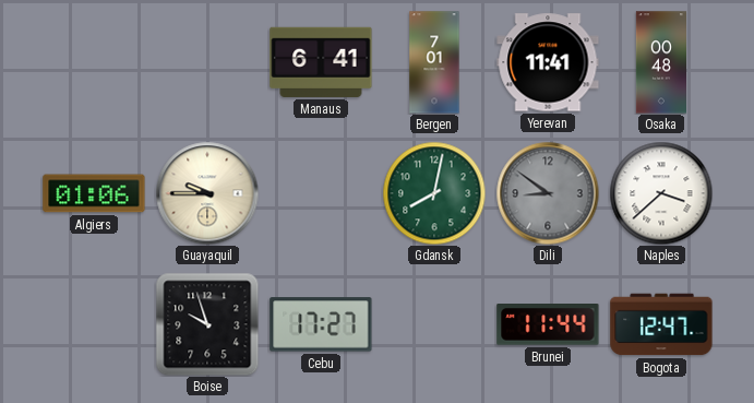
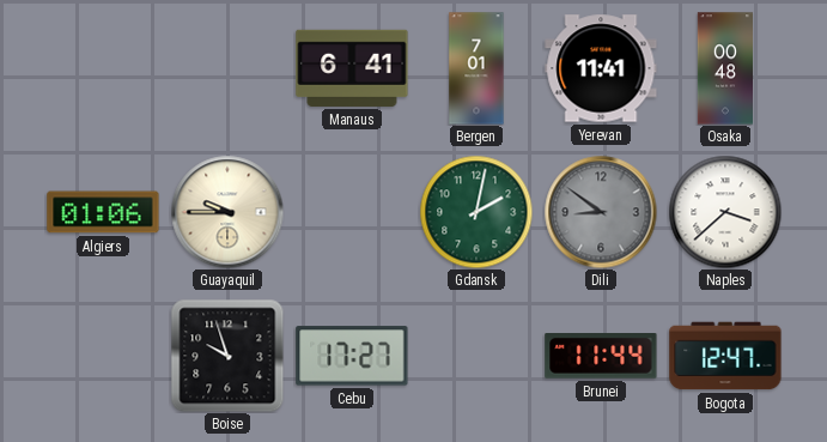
Gdansk: 8:02 -> 2:02 (476, 212)
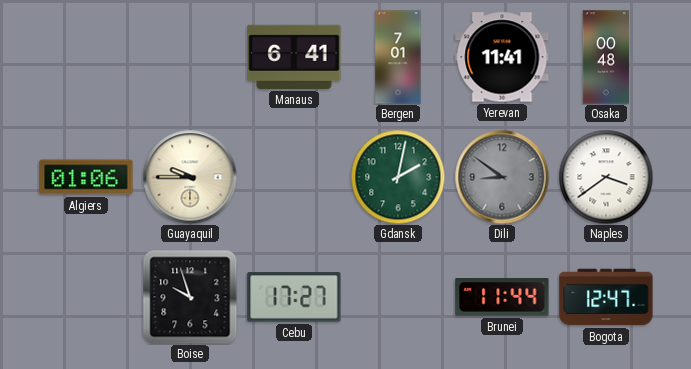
Naples: 3:38 -> 3:39 (606, 177)
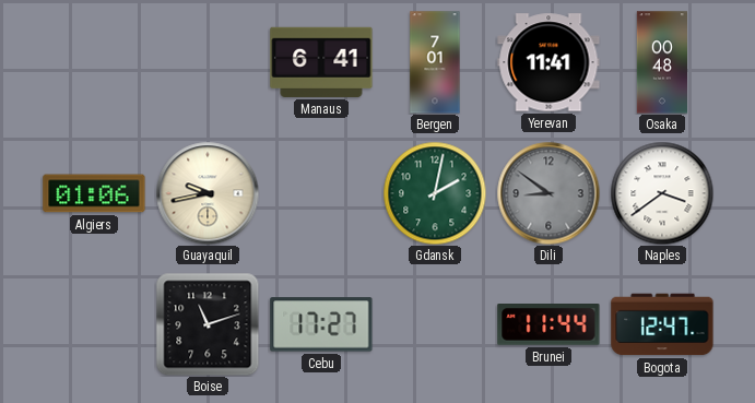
Guayaquil: 9:45 -> 9:43 (208, 193)
Boise: 9:57 -> 11:12 (208, 324)
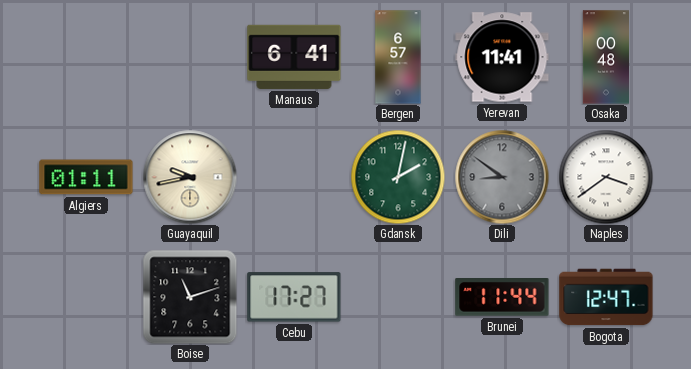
Bergen: 7:01 -> 6:57 (398, 57)
Algiers: 01:06 -> 01:11 (86, 177)
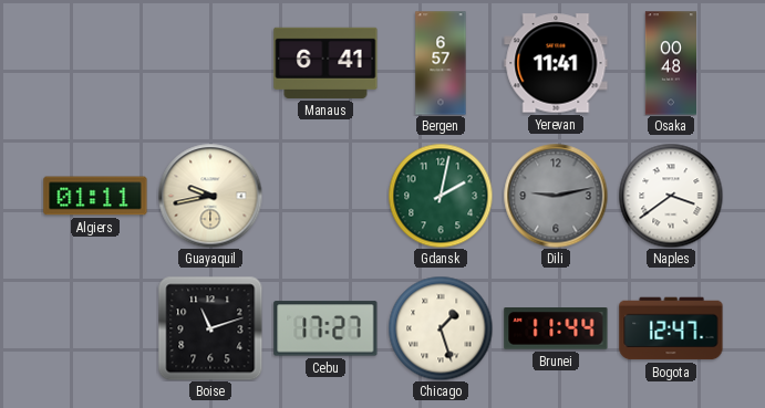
Dili: 8:51 -> 9:13 (556, 196)
Chicago: none -> 1:27 (441, 328)
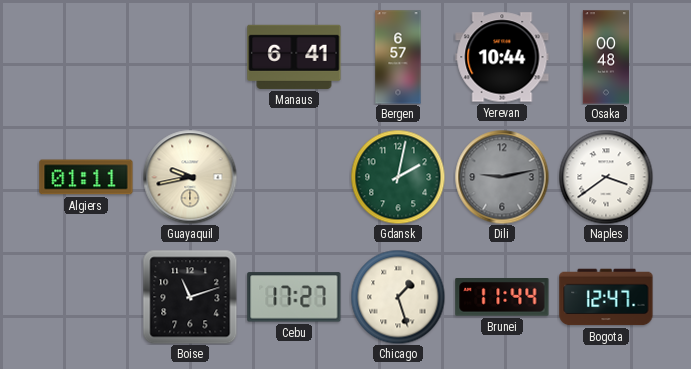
Yerevan: 11:41 -> 10:44 (502, 57)
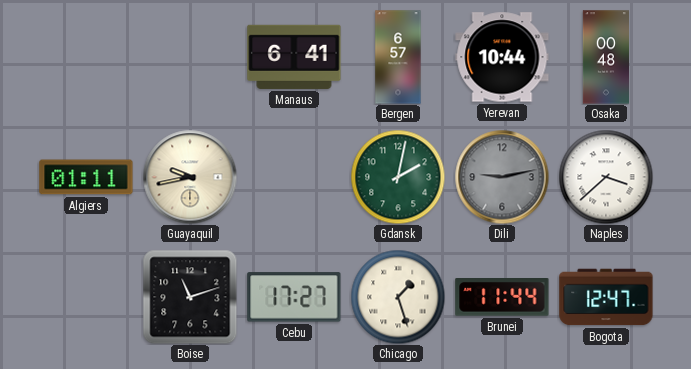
Naples: 3:39 -> 3:38 (606, 177)
